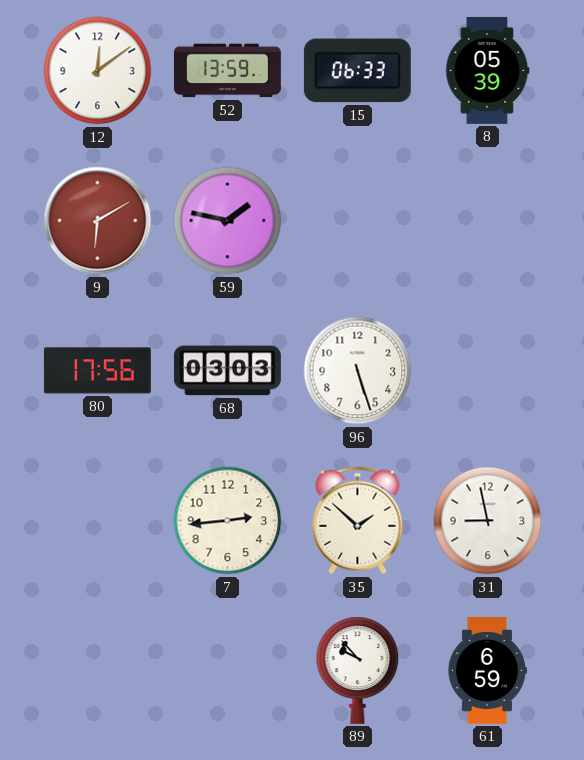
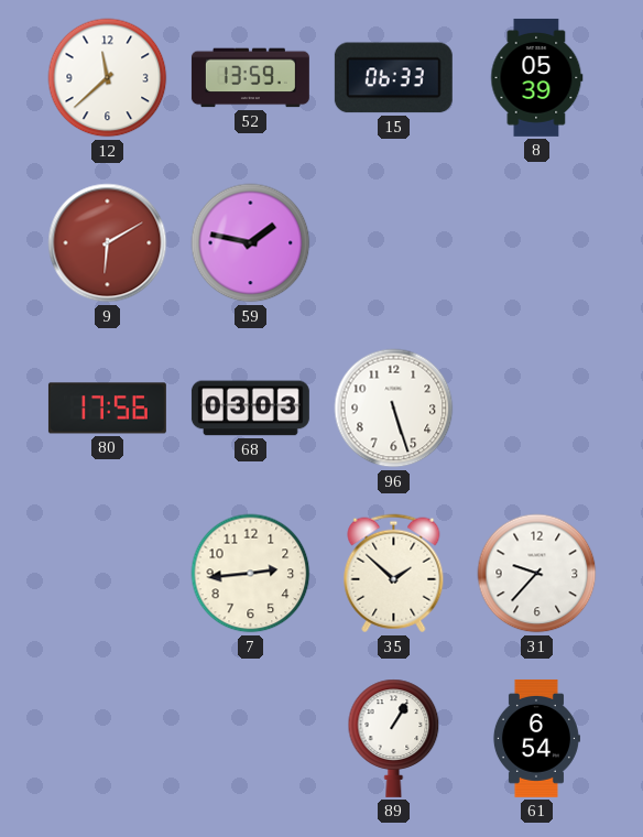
12: 12:09 -> 11:38 (108, 78)
31: 8:58 -> 9:37 (537, 574)
89: 9:53 -> 1:05 (394, 738)
61: 6:59 -> 6:54 (536, 738)
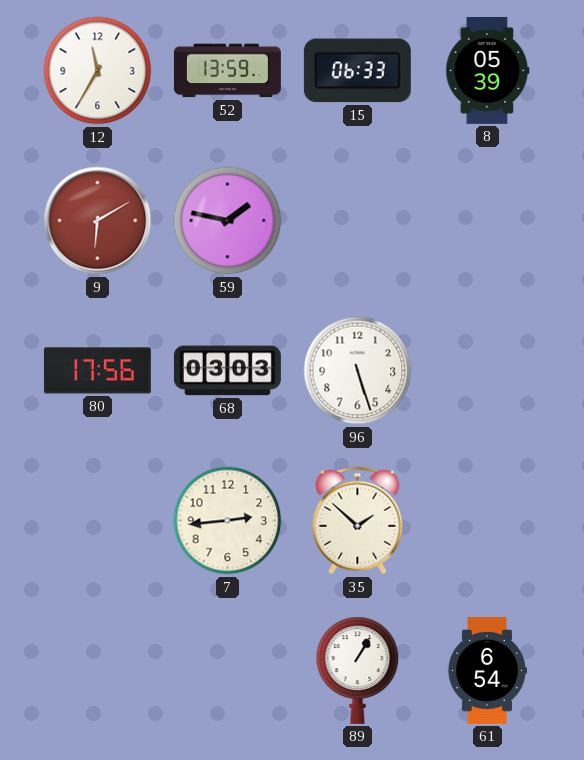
12: 11:38 -> 11:35 (98, 71)
31: 9:37 -> none (537, 574)
